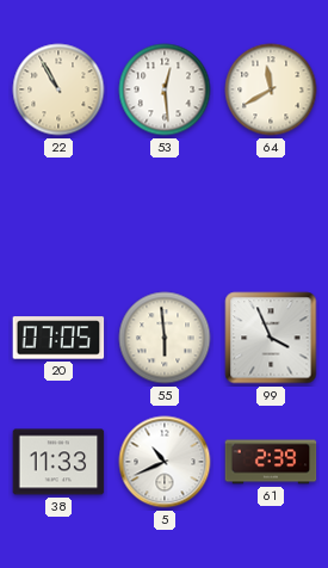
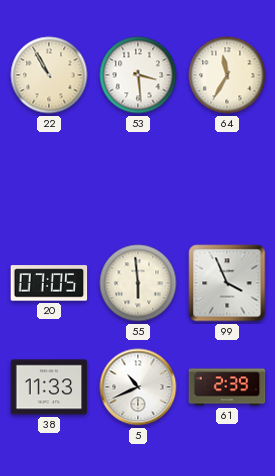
53: 12:29 -> 3:29 (138, 75)
64: 11:40 -> 11:35 (227, 75)
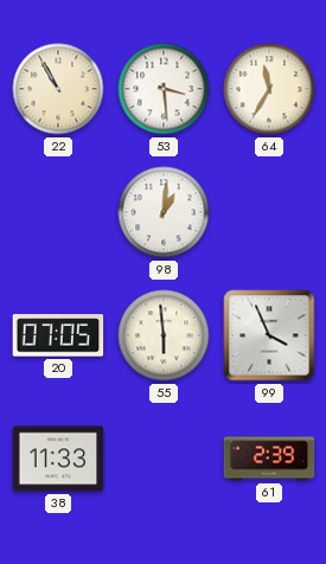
98: none -> 1:01 (164, 212)
5: 10:41 -> none (138, 387)
